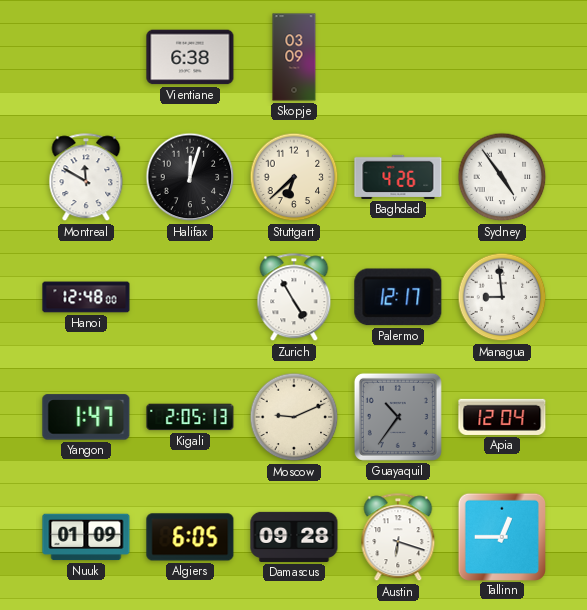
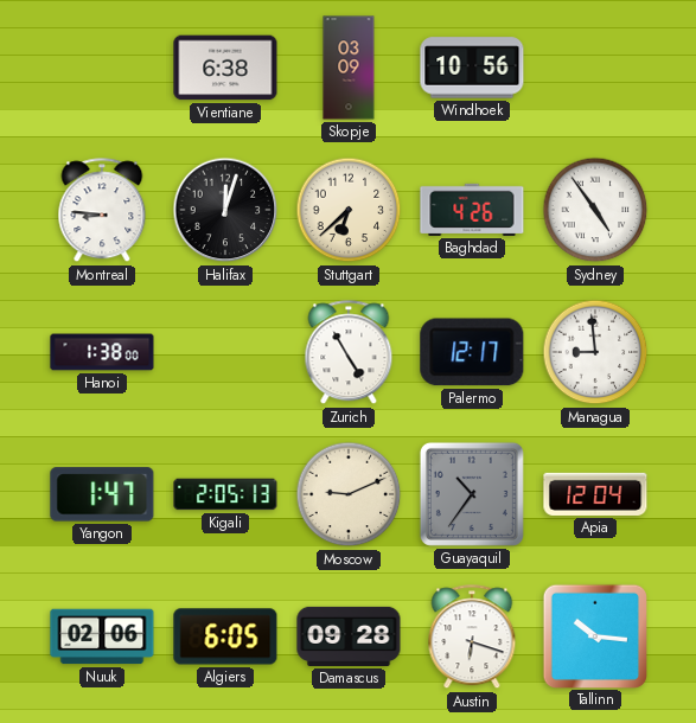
Windhoek: none -> 10:56 (472, 68)
Montreal: 11:50 -> 8:46 (102, 211)
Hanoi: 12:48 -> 1:38 (102, 352)
Nuuk: 01:09 -> 02:06 (102, 636)
Tallinn: 12:45 -> 10:16 (594, 635)
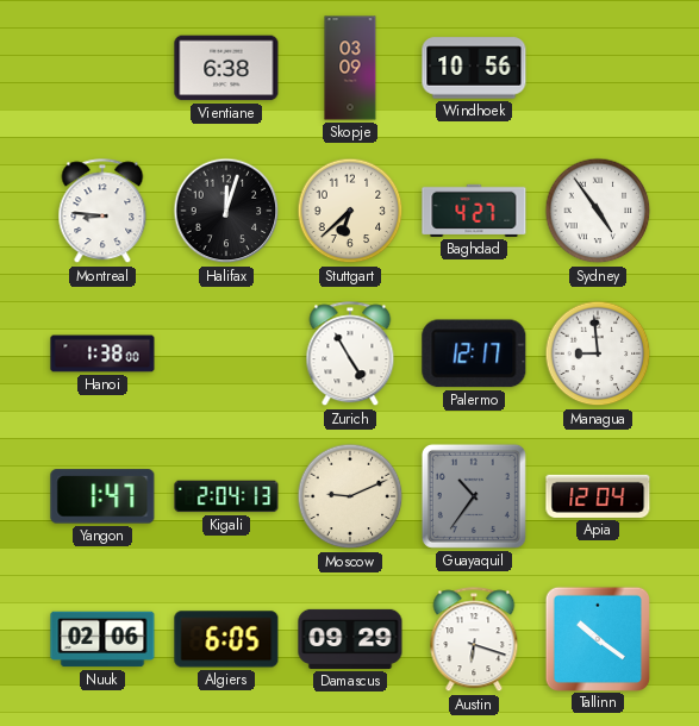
Baghdad: 4:26 -> 4:27 (474, 211)
Kigali: 2:05 -> 2:04 (226, 496)
Damascus: 09:28 -> 09:29 (350, 639)
Tallinn: 10:16 -> 10:21 (597, 638)
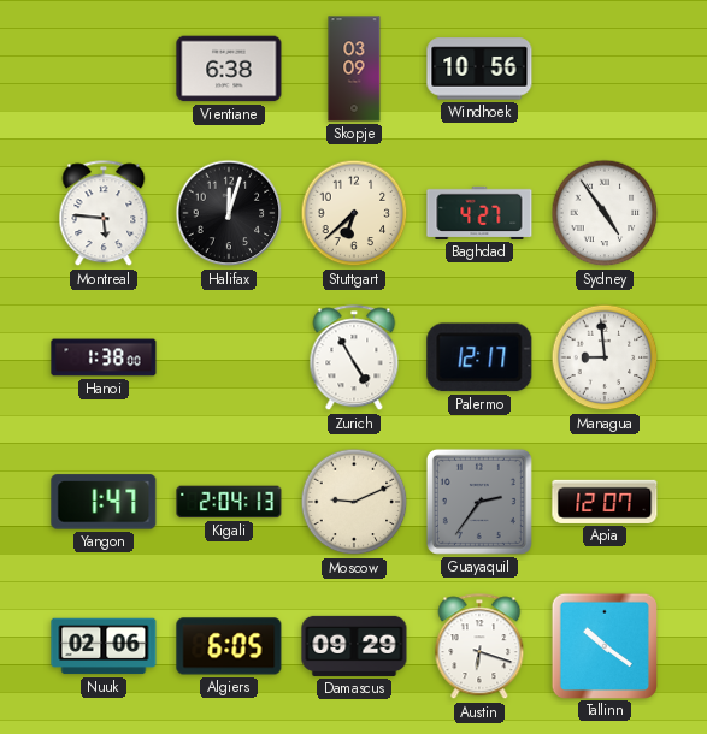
Montreal: 8:46 -> 5:46 (104, 214)
Guayaquil: 10:36 -> 2:36 (479, 502)
Apia: 12:04 -> 12:07 (605, 502)
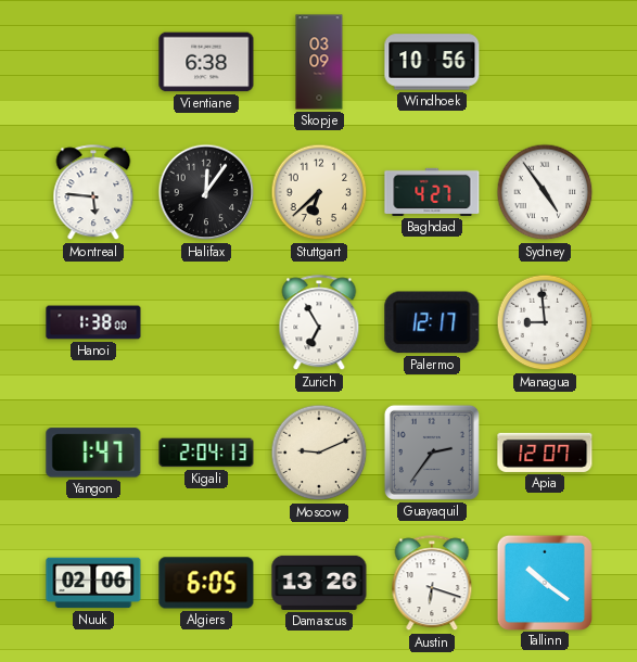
Halifax: 12:03 -> 12:06 (206, 192)
Zurich: 4:55 -> 6:55 (319, 323)
Damascus: 09:29 -> 13:26 (319, 583)
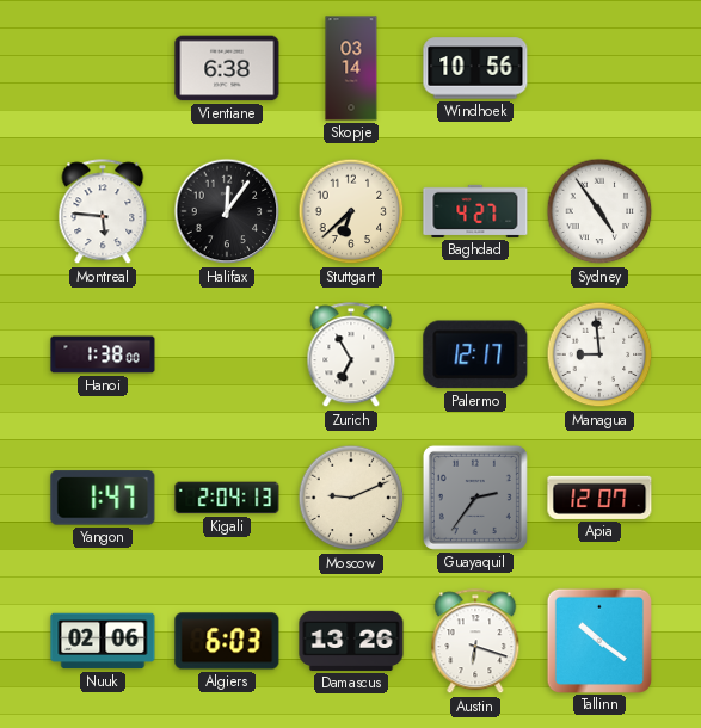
Skopje: 03:09 -> 03:14 (351, 68)
Algiers: 6:05 -> 6:03 (227, 641)
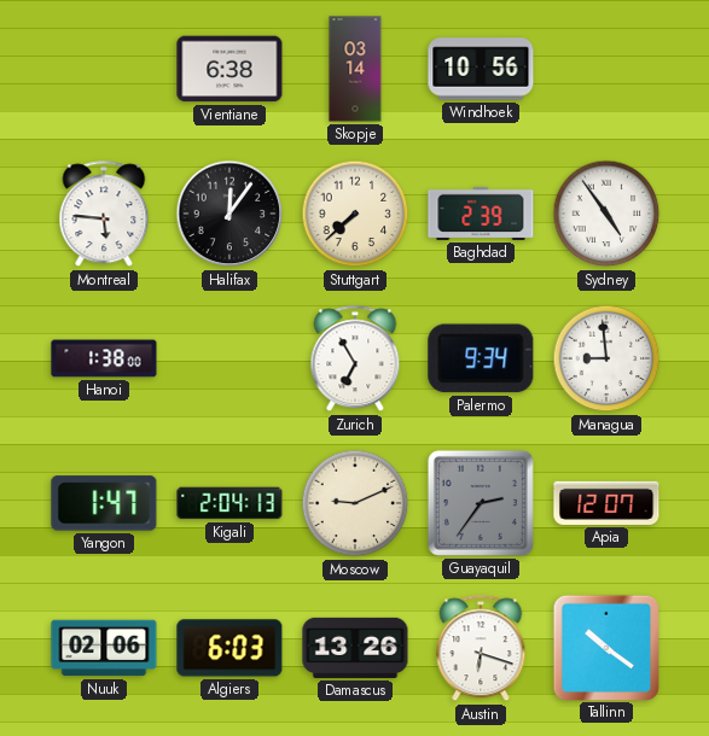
Stuttgart: 6:38 -> 7:38 (355, 214)
Baghdad: 4:27 -> 2:39 (481, 214)
Palermo: 12:17 -> 9:34 (481, 358)
